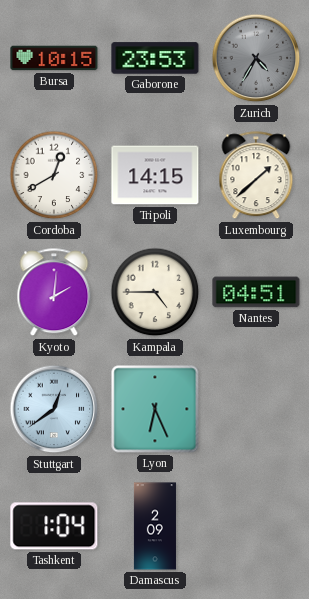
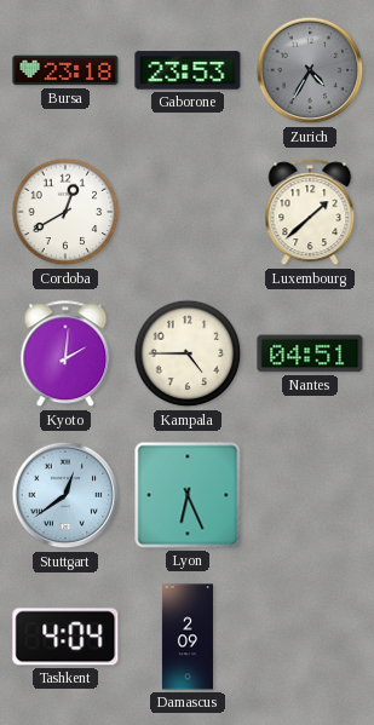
Bursa: 10:15 -> 23:18 (65, 70)
Tripoli: 14:15 -> none (155, 175)
Tashkent: 1:04 -> 4:04 (65, 637)
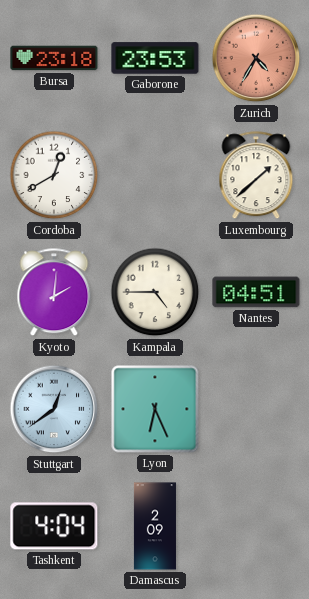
Zurich dial: grey -> salmon (256, 58)
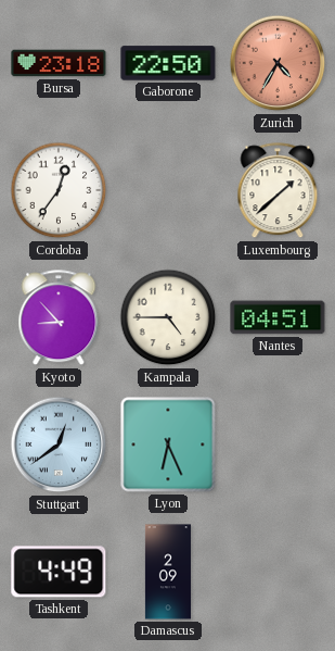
Gaborone: 23:53 -> 22:50 (168, 63)
Cordoba: 12:40 -> 12:36 (59, 190)
Kyoto: 2:01 -> 8:53 (59, 318)
Tashkent: 4:04 -> 4:49 (59, 572)
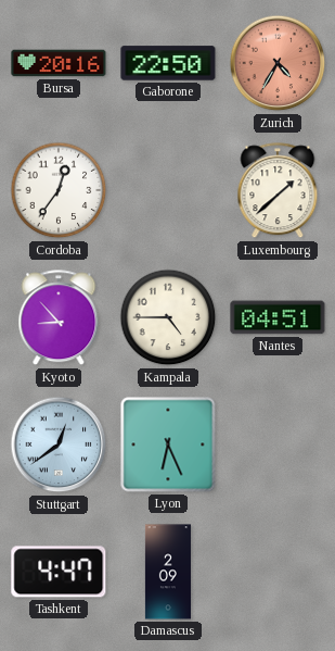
Bursa: 23:18 -> 20:16 (59, 63)
Tashkent: 4:49 -> 4:47 (59, 572)
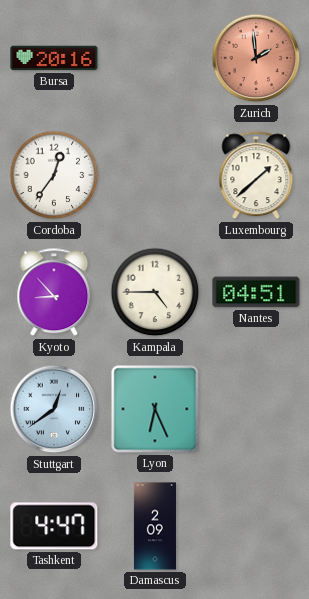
Gaborone: 22:50 -> none (168, 63)
Zurich: 4:35 -> 1:59 (256, 58)
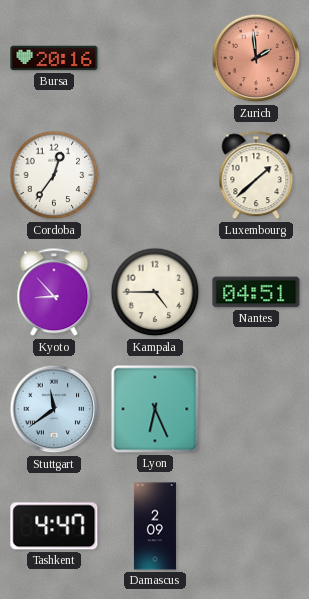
Stuttgart: 12:39 -> 11:39 (54, 409)
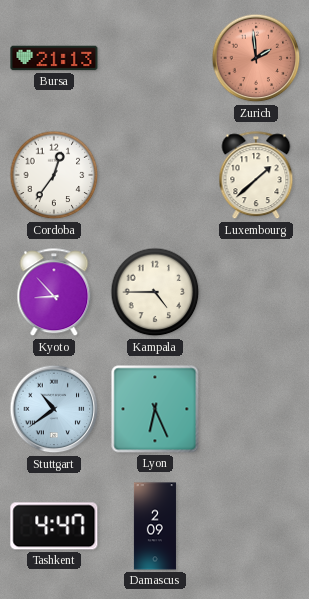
Bursa: 20:16 -> 21:13 (54, 58)
Nantes: 04:51 -> none (256, 292)
Stuttgart: 11:39 -> 10:39 (54, 409)
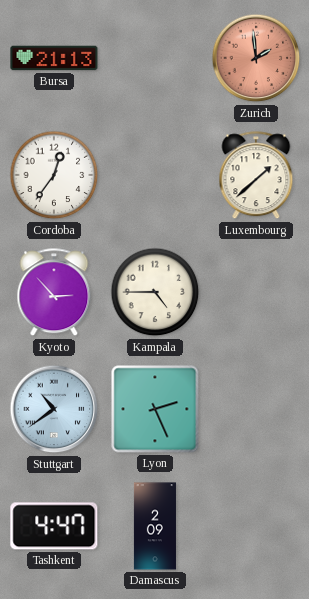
Kyoto: 8:53 -> 2:53 (54, 293)
Lyon: 6:26 -> 2:26 (155, 409)
